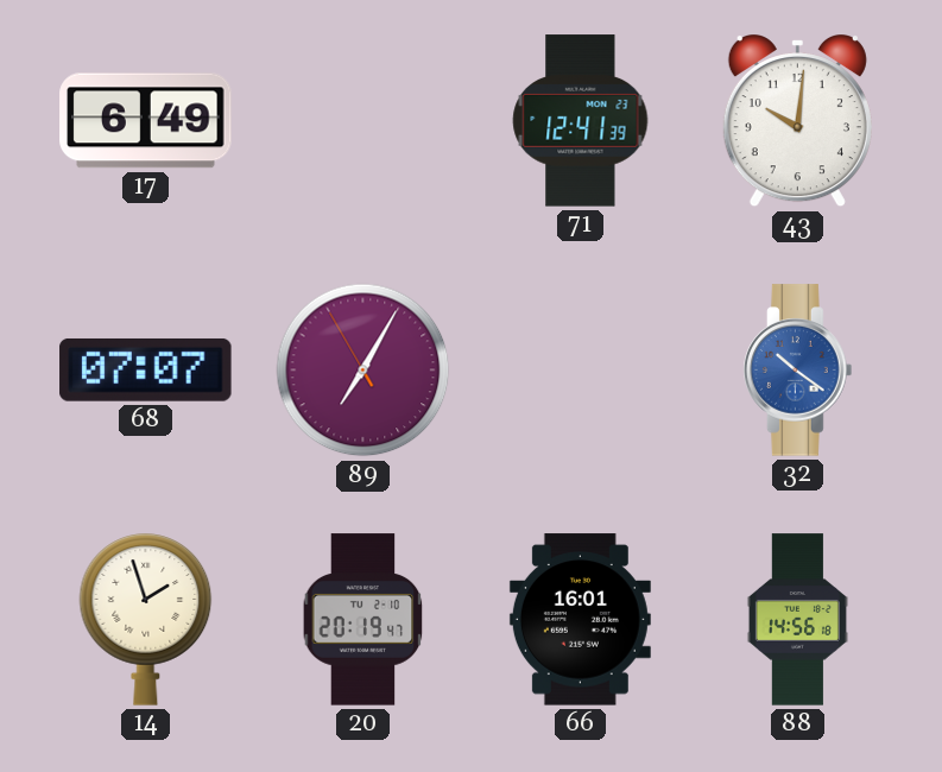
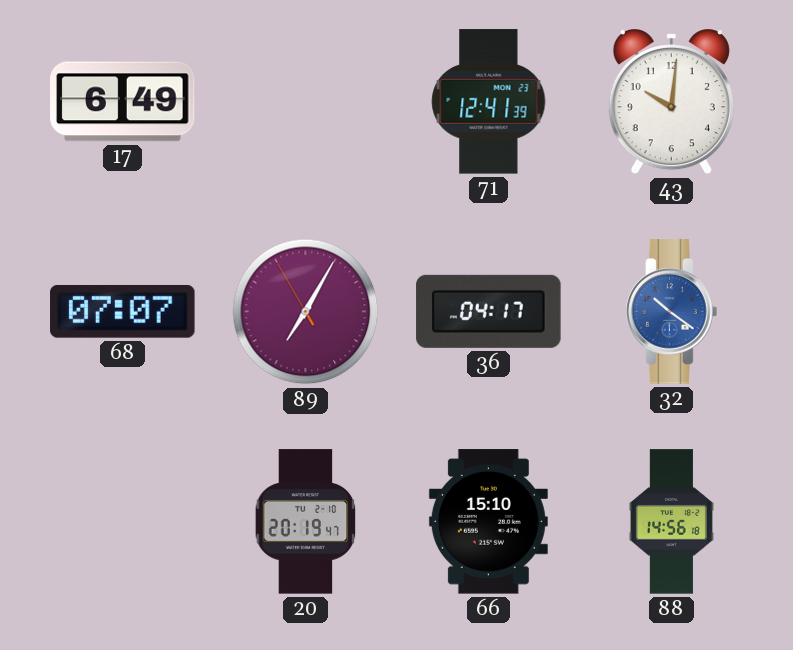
36: none -> 04:17 (489, 311)
14: 1:57 -> none (146, 620)
66: 16:01 -> 15:10 (488, 522)
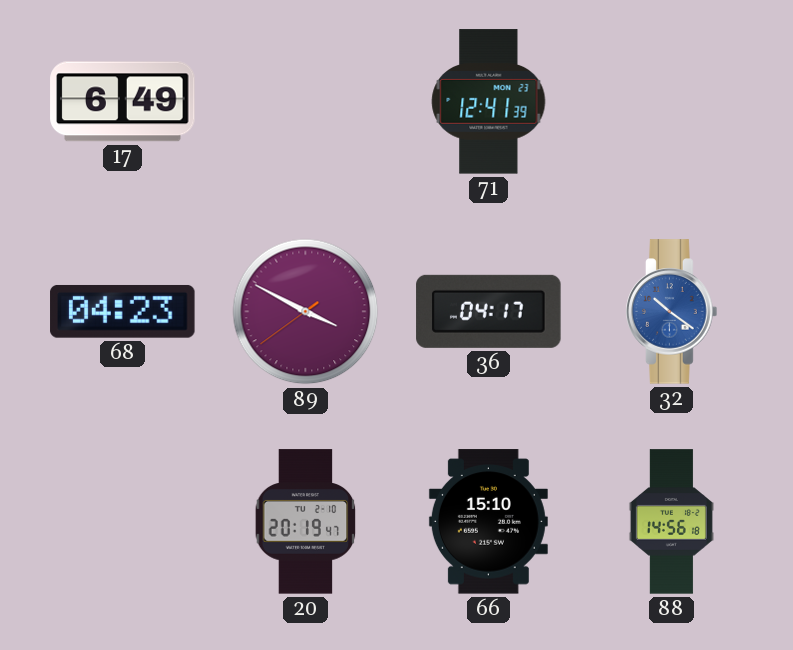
43: 10:01 -> none (671, 103)
68: 07:07 -> 04:23 (123, 311)
89: 7:04 -> 3:49 (306, 312)
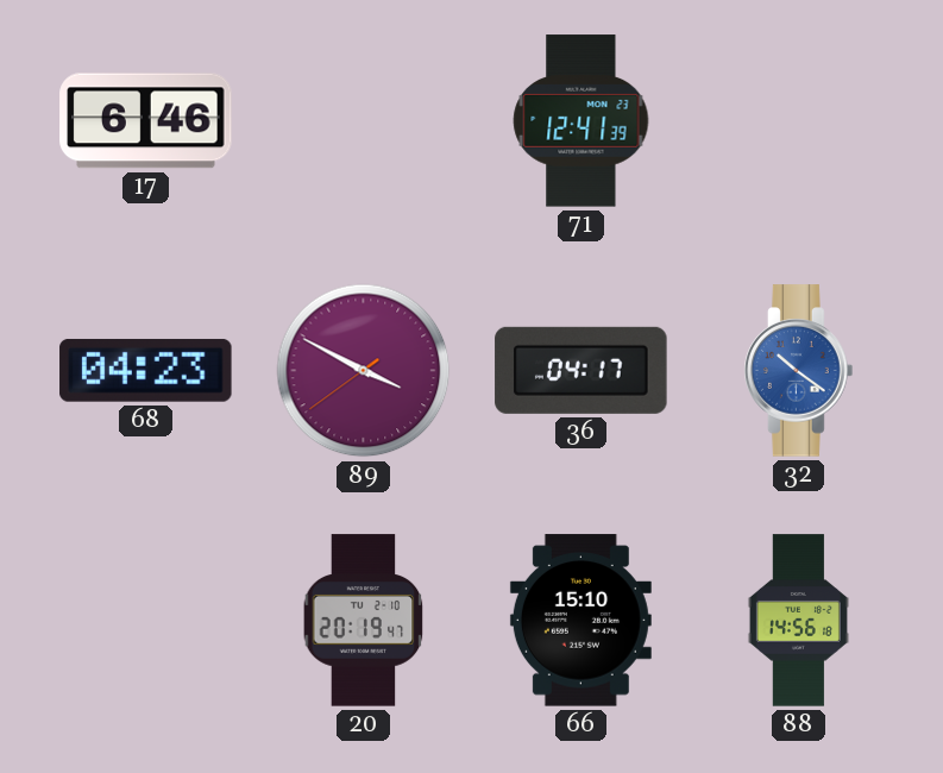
17: 6:49 -> 6:46 (146, 121)
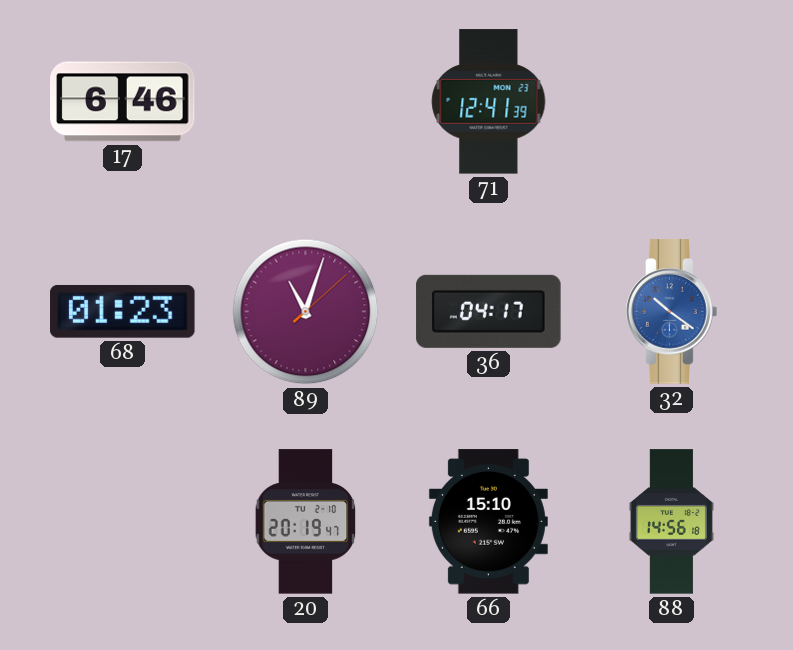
68: 04:23 -> 01:23 (123, 311)
89: 3:49 -> 11:03 (306, 312)
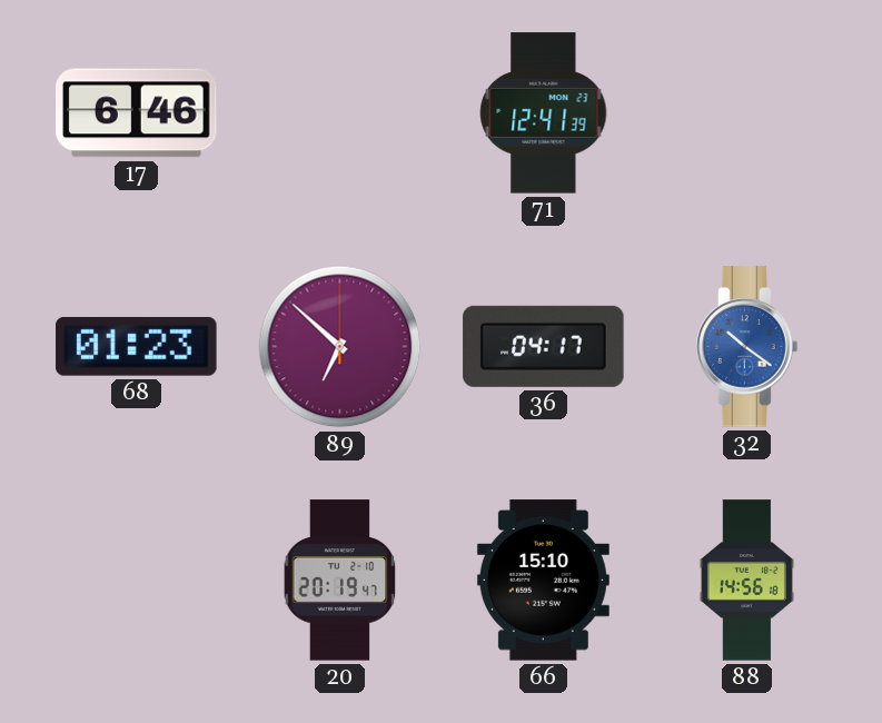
89: 11:03 -> 6:52 (340, 347)
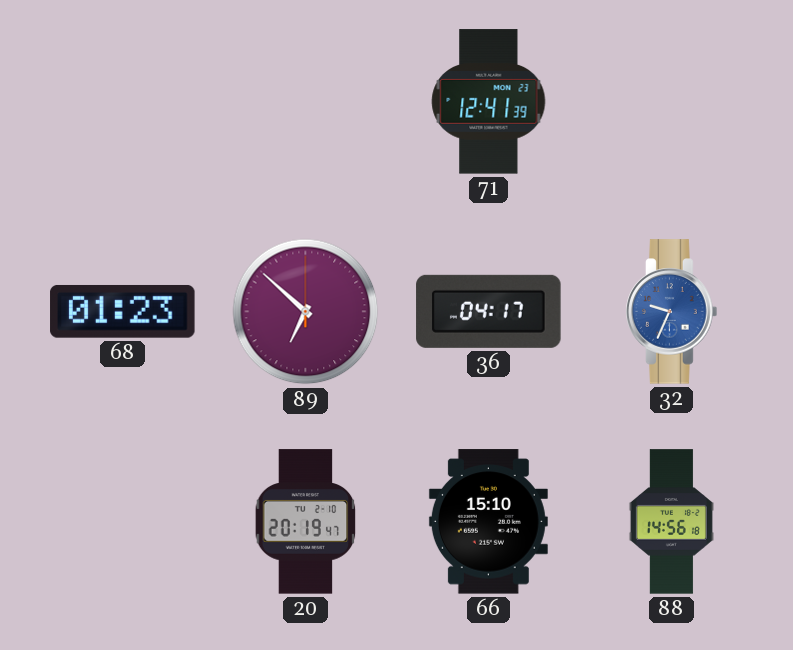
17: 6:46 -> none (137, 113)
32: 10:21 -> 9:34 (672, 312)
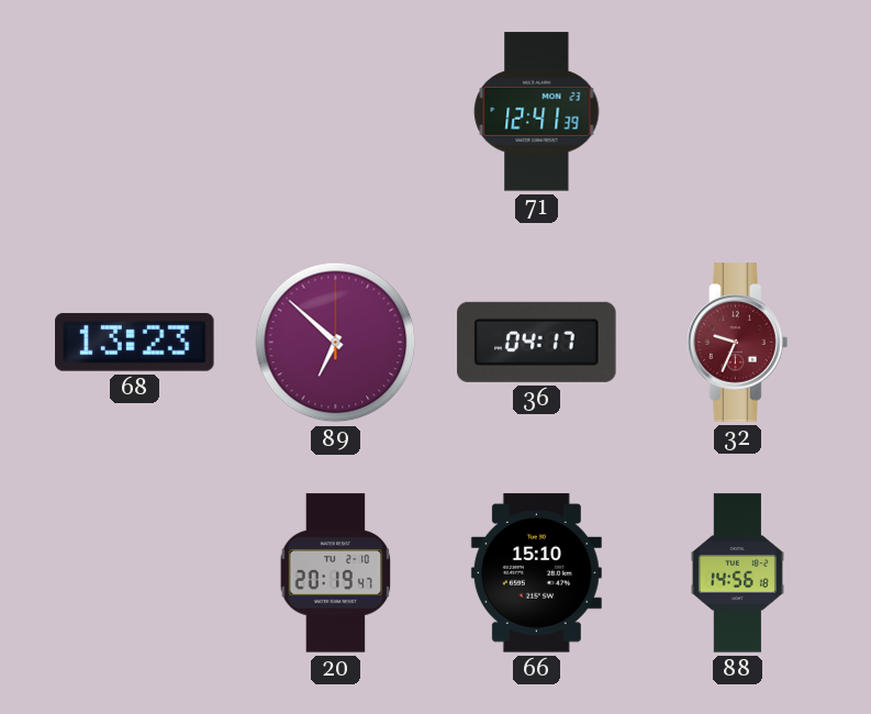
68: 01:23 -> 13:23 (135, 342)
32 dial: blue -> burgundy (738, 343)
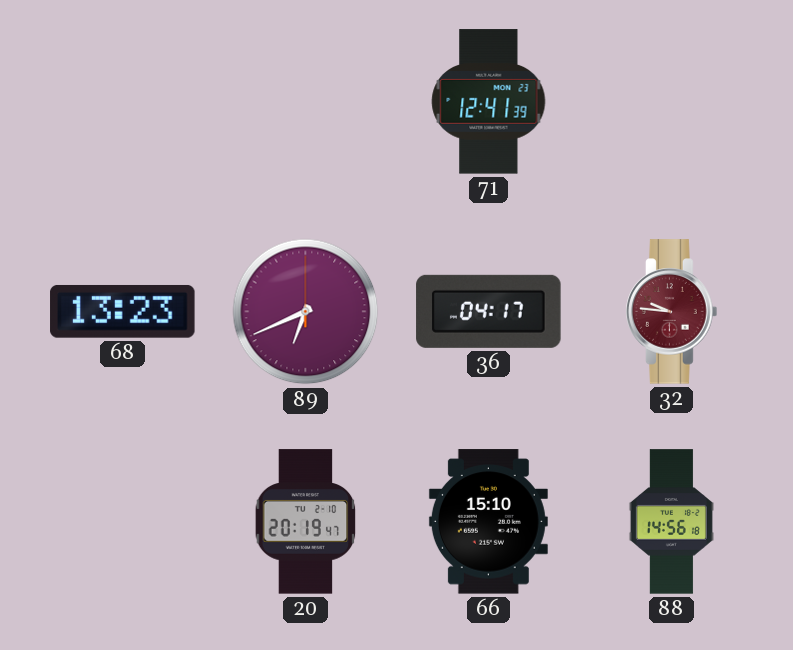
89: 6:52 -> 6:41 (306, 312)
32: 9:34 -> 9:46 (672, 312)
